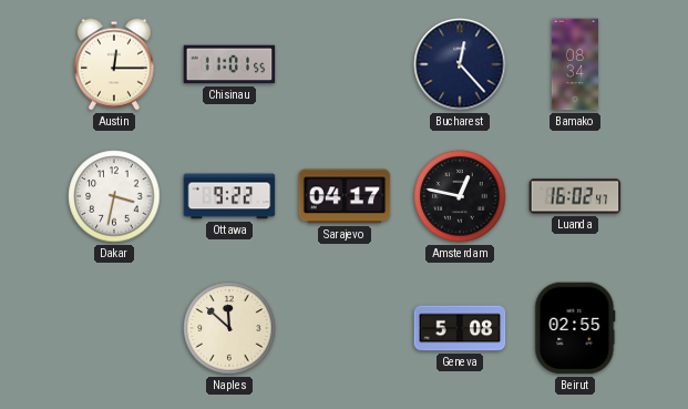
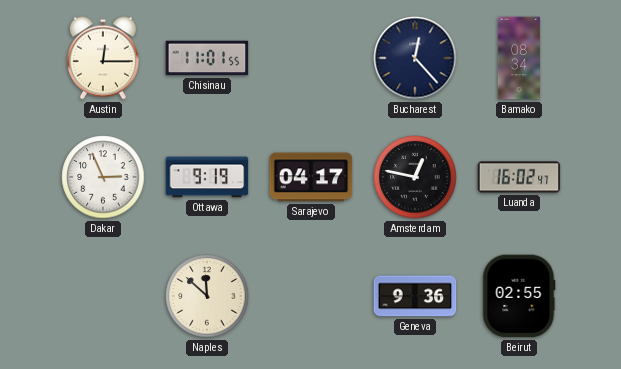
Dakar: 3:32 -> 2:56 (103, 177)
Ottawa: 9:22 -> 9:19 (207, 177)
Geneva: 5:08 -> 9:36 (415, 296)
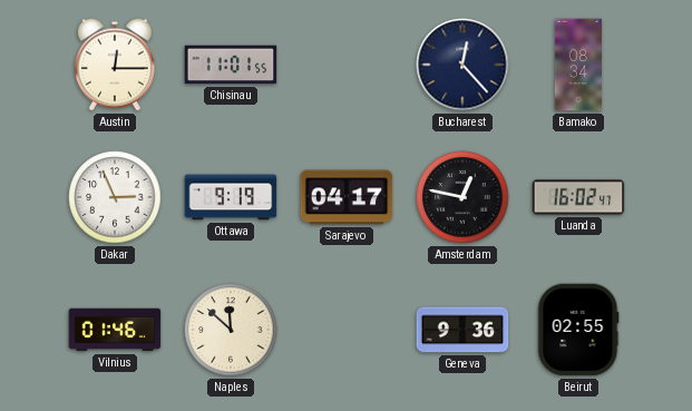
Vilnius: none -> 01:46 (115, 330)
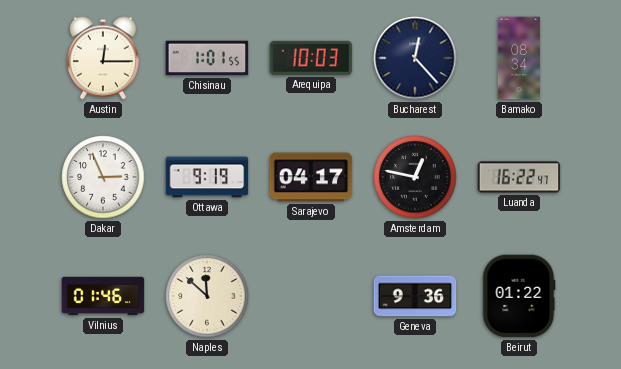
Chisinau: 11:01 -> 1:01 (207, 58)
Arequipa: none -> 10:03 (311, 58)
Luanda: 16:02 -> 16:22 (519, 177)
Beirut: 02:55 -> 01:22 (519, 296)
